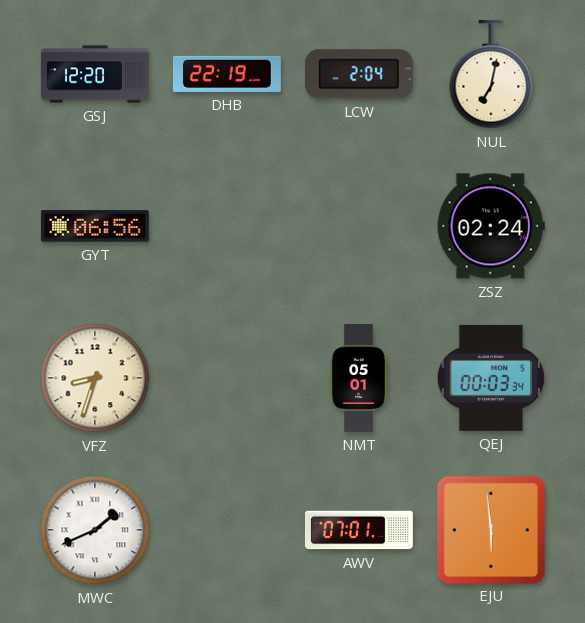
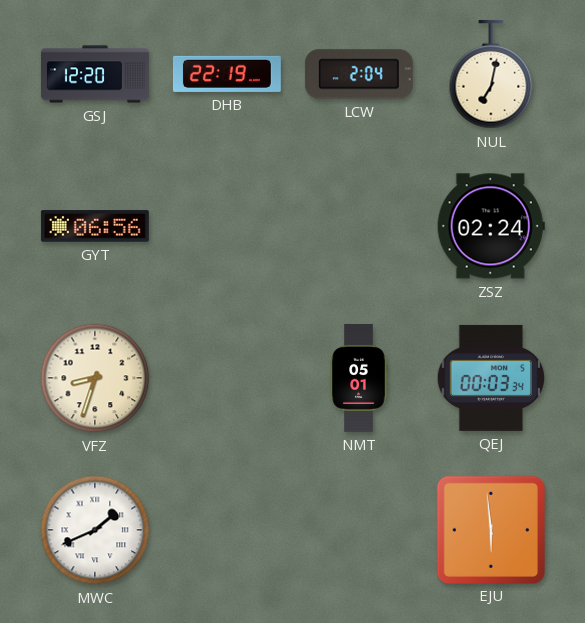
AWV: 07:01 -> none (359, 530)
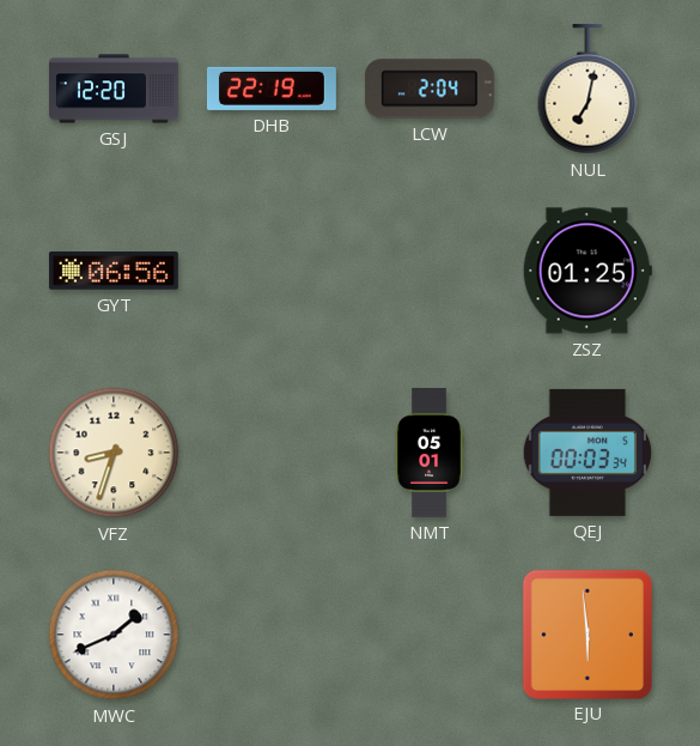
ZSZ: 02:24 -> 01:25 (588, 271)
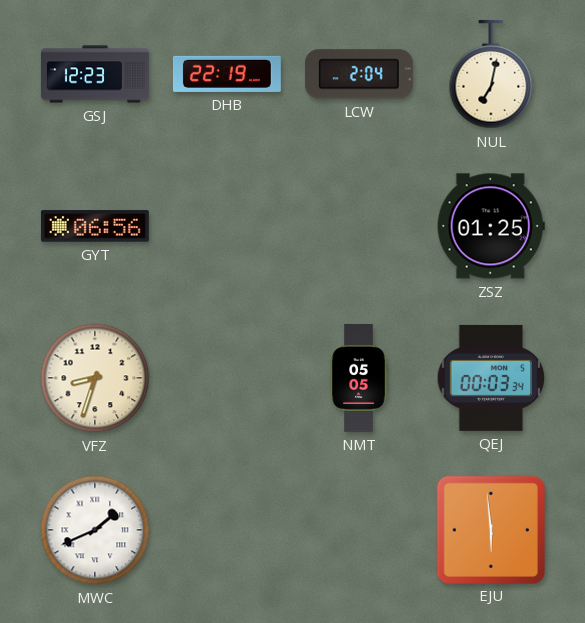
GSJ: 12:20 -> 12:23 (95, 74)
NMT: 05:01 -> 05:05 (359, 378)
